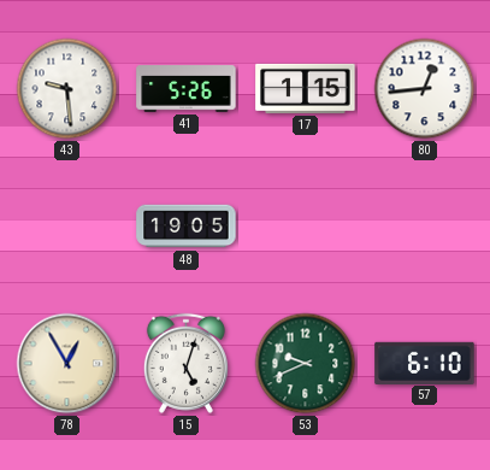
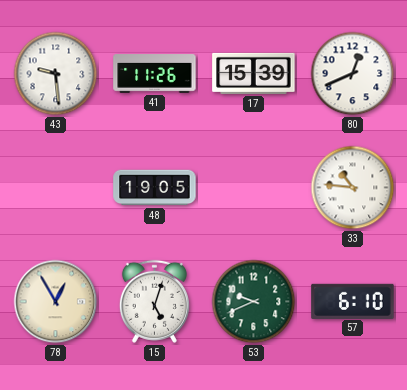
41: 5:26 -> 11:26 (155, 74)
17: 1:15 -> 15:39 (254, 73)
80: 12:44 -> 12:41 (353, 74)
33: none -> 10:46 (353, 188)
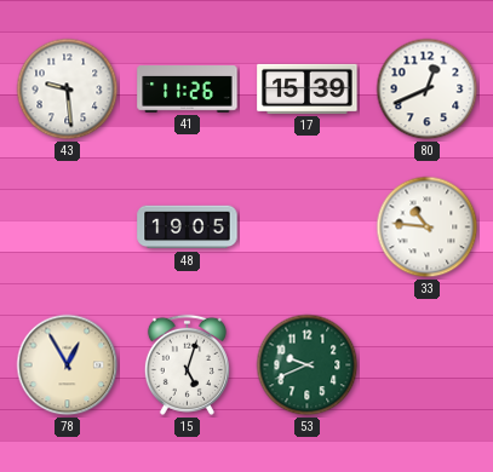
57: 6:10 -> none (353, 301)
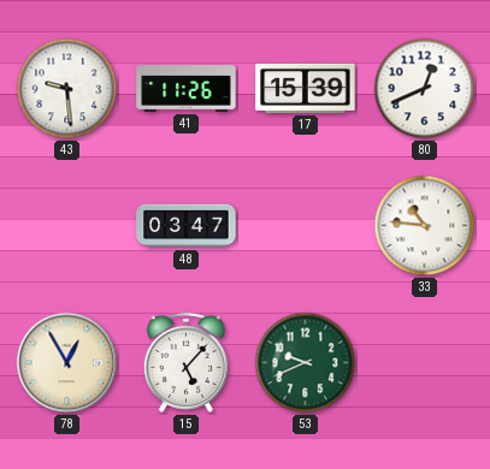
48: 19:05 -> 03:47 (187, 226)
15: 5:03 -> 5:07 (185, 362)
